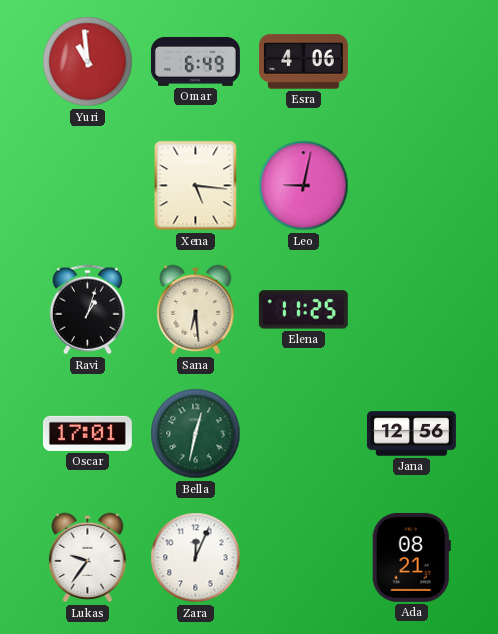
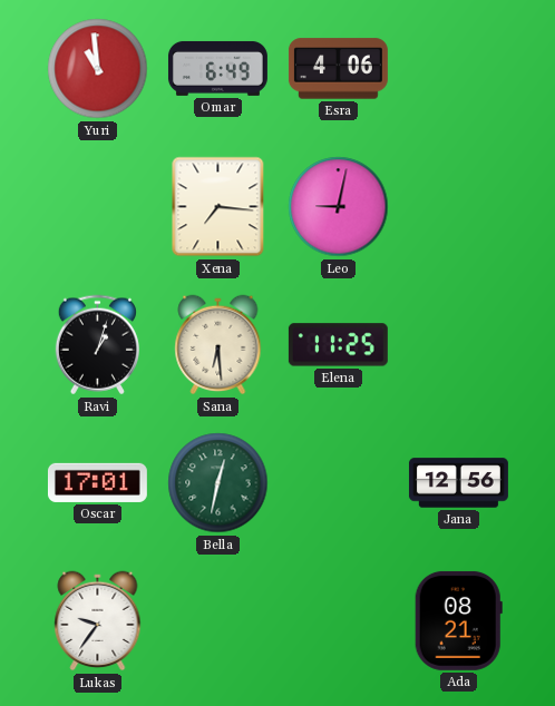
Xena: 5:16 -> 7:16 (218, 207)
Zara: 12:04 -> none (196, 558)
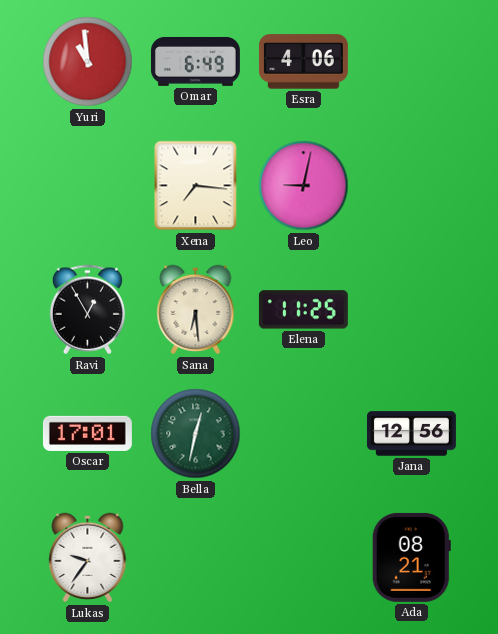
Ravi: 1:03 -> 12:55 (87, 310)
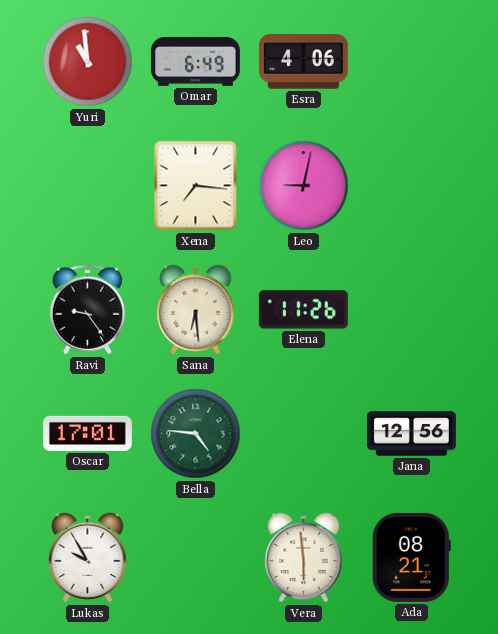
Ravi: 12:55 -> 9:24 (87, 310)
Elena: 11:25 -> 11:26 (303, 310)
Bella: 12:32 -> 4:46 (196, 434)
Lukas: 9:36 -> 9:55 (88, 558)
Vera: none -> 5:59 (304, 558)
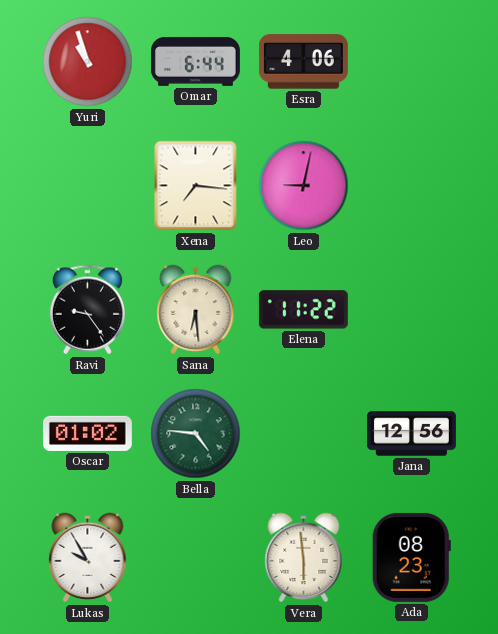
Yuri: 10:59 -> 10:57 (88, 62)
Omar: 6:49 -> 6:44 (195, 61)
Elena: 11:26 -> 11:22 (303, 310)
Oscar: 17:01 -> 01:02 (87, 433)
Ada: 08:21 -> 08:23 (411, 557)
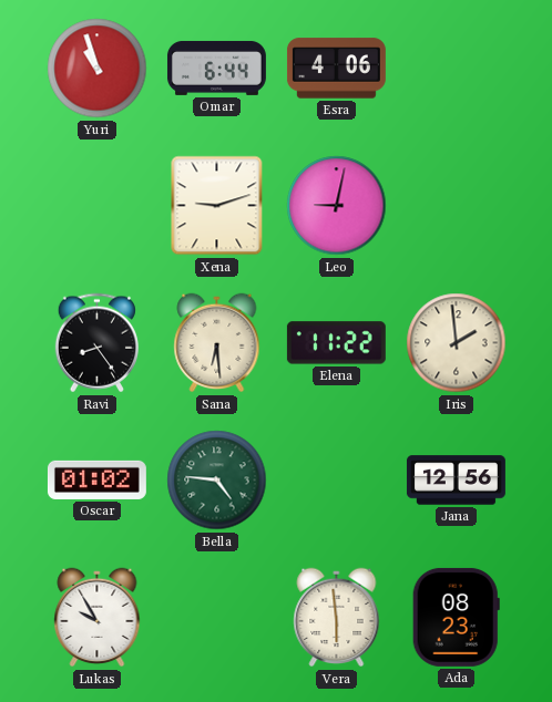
Xena: 7:16 -> 9:12 (217, 206)
Ravi: 9:24 -> 8:24 (96, 343)
Iris: none -> 1:59 (457, 343)
